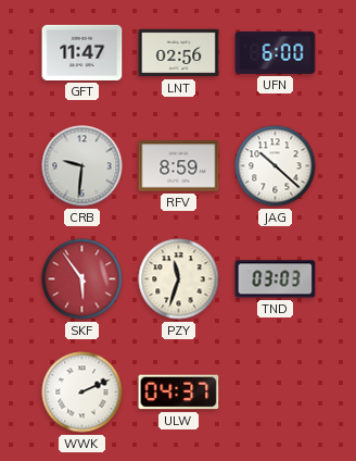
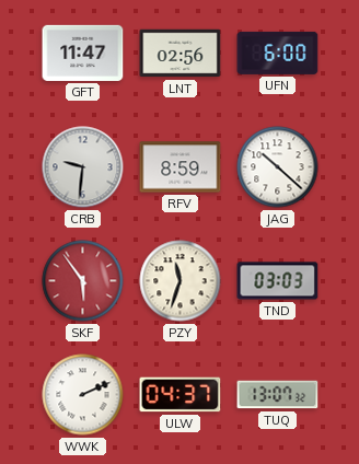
TUQ: none -> 13:07 (278, 395)
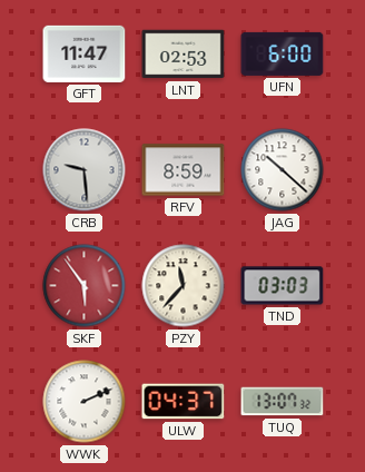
LNT: 02:56 -> 02:53 (184, 55)
CRB: 9:31 -> 9:29 (85, 170)
PZY: 11:33 -> 11:37 (184, 286)
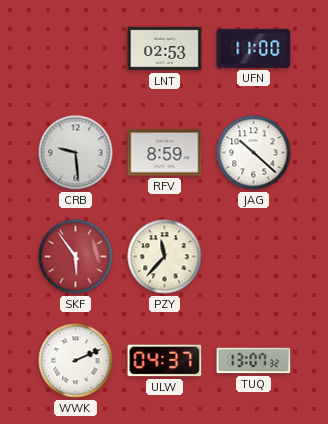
GFT: 11:47 -> none (85, 53)
UFN: 6:00 -> 11:00 (254, 48)
TND: 03:03 -> none (283, 286)
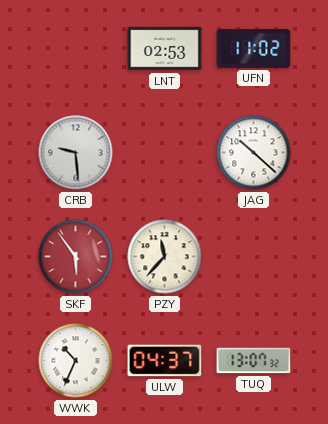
UFN: 11:00 -> 11:02 (254, 48)
RFV: 8:59 -> none (165, 153)
WWK: 2:11 -> 10:34 (76, 361)
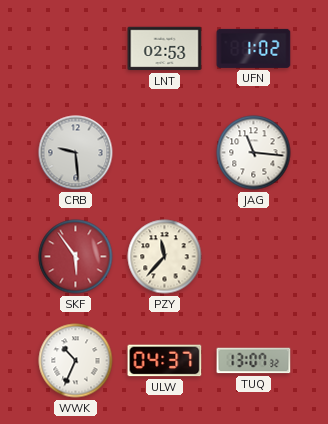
UFN: 11:02 -> 1:02 (254, 48)
JAG: 10:22 -> 11:16 (254, 153)
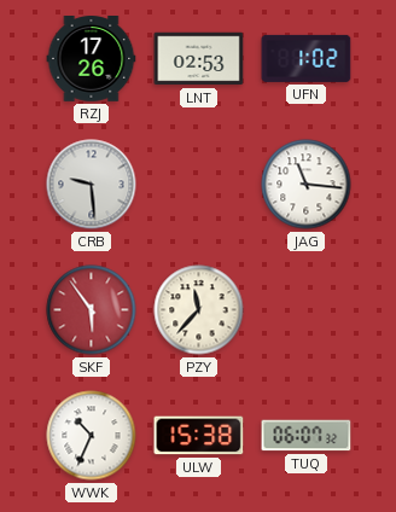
RZJ: none -> 17:26 (92, 59)
ULW: 04:37 -> 15:38 (199, 436)
TUQ: 13:07 -> 06:07 (307, 436)
